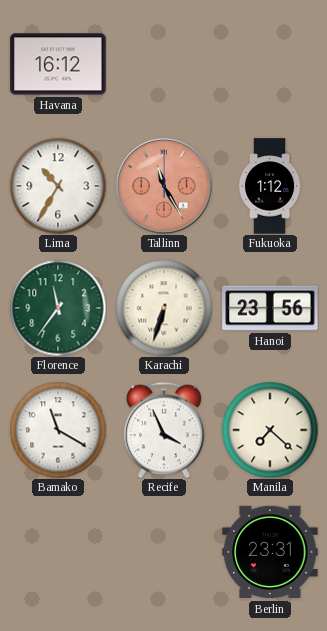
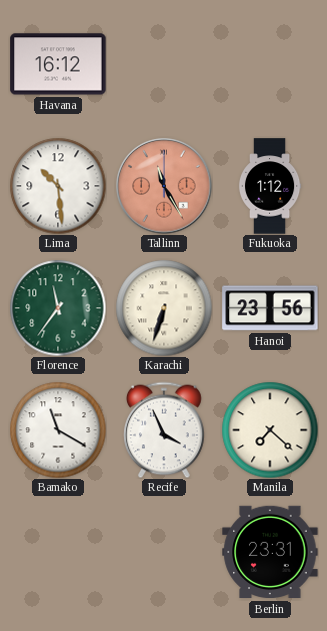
Lima: 10:35 -> 10:29 (58, 186)
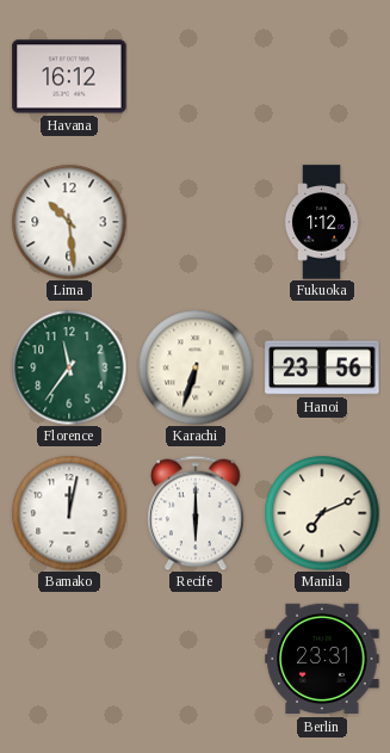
Tallinn: 11:25 -> none (164, 186)
Bamako: 11:20 -> 12:02 (69, 513)
Recife: 3:56 -> 6:00 (197, 513)
Manila: 7:22 -> 7:11 (322, 513)
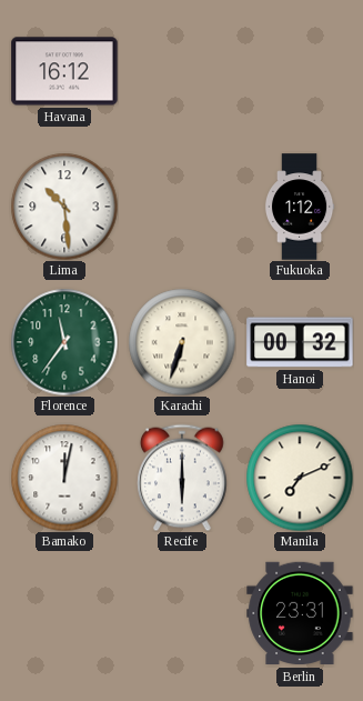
Hanoi: 23:56 -> 00:32 (300, 342)
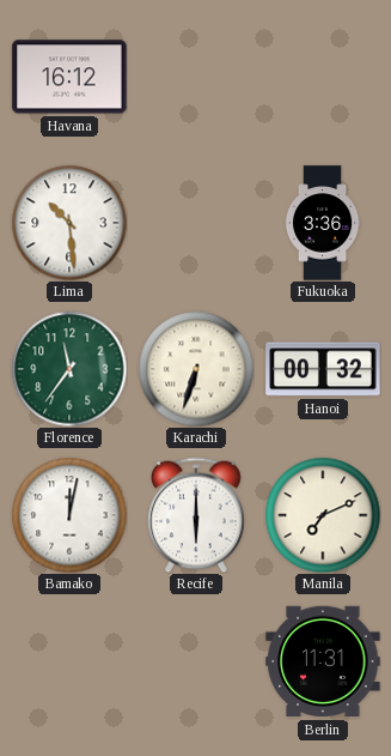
Fukuoka: 1:12 -> 3:36 (323, 223)
Berlin: 23:31 -> 11:31 (323, 661)
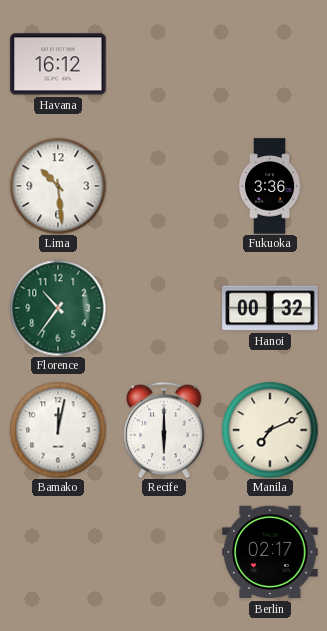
Florence: 11:36 -> 10:36 (58, 308)
Karachi: 6:33 -> none (196, 369)
Berlin: 11:31 -> 02:17 (270, 552)
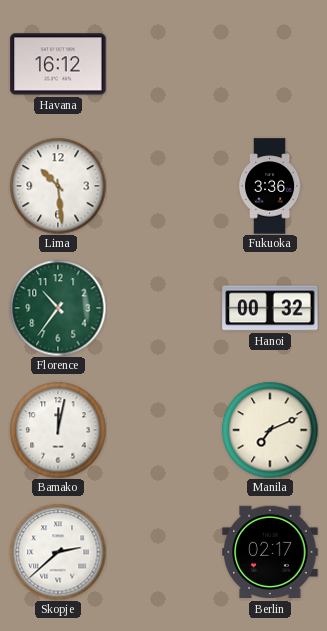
Recife: 6:00 -> none (165, 430)
Skopje: none -> 2:38 (58, 552)
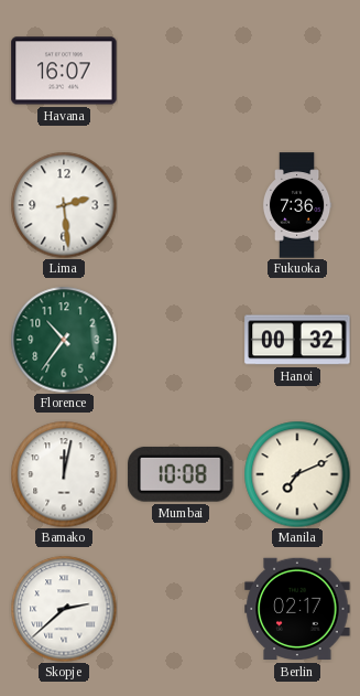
Havana: 16:12 -> 16:07 (64, 71)
Lima: 10:29 -> 2:29 (64, 205)
Fukuoka: 3:36 -> 7:36 (297, 205)
Mumbai: none -> 10:08 (181, 474)
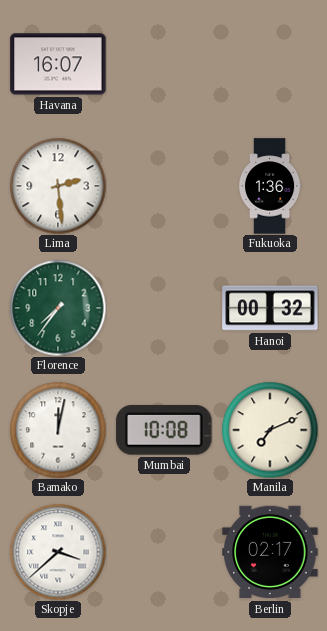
Fukuoka: 7:36 -> 1:36 (270, 186)
Florence: 10:36 -> 7:36 (58, 308)
Skopje: 2:38 -> 3:38 (58, 552)
